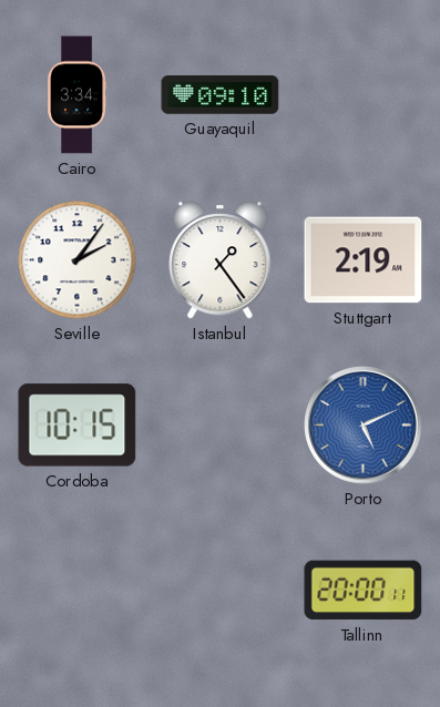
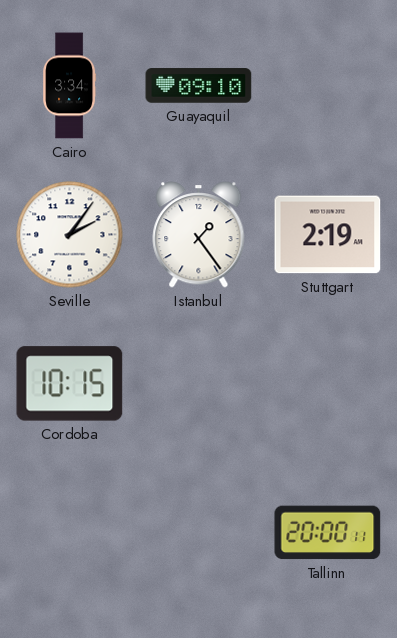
Porto: 5:11 -> none (364, 426)
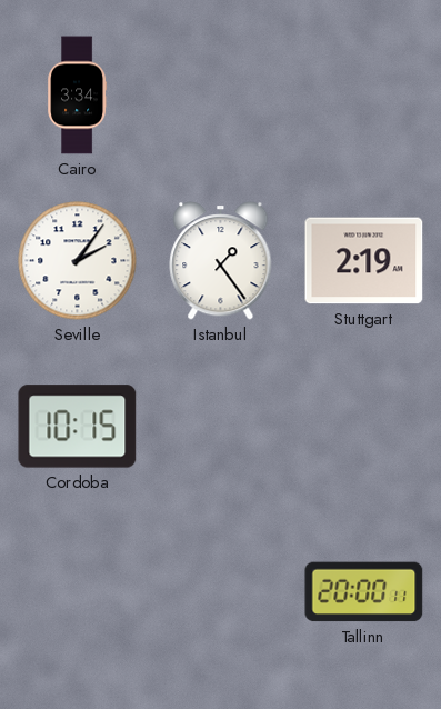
Guayaquil: 09:10 -> none (199, 86)
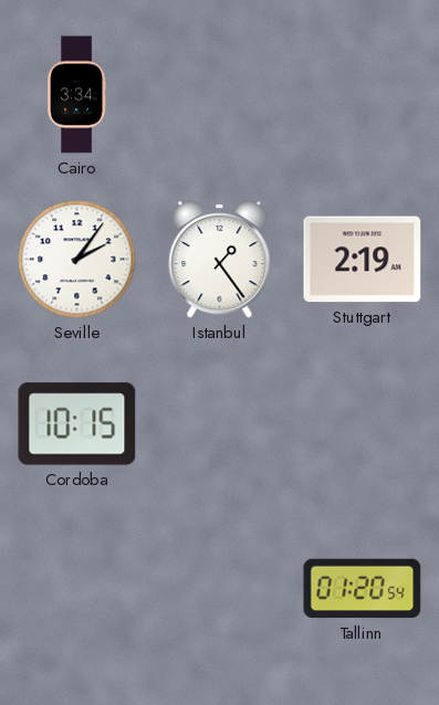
Tallinn: 20:00 -> 01:20 (363, 589)
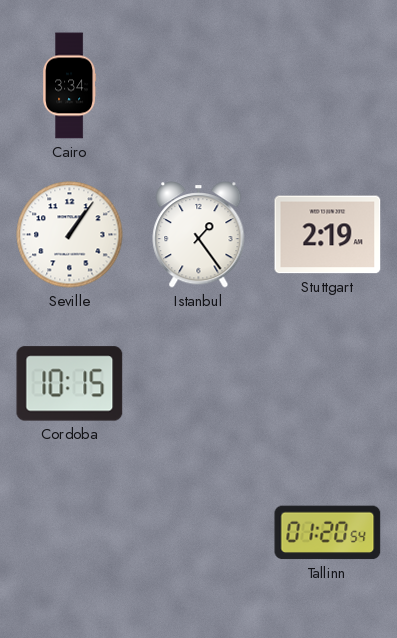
Seville: 2:06 -> 1:06 (70, 235)
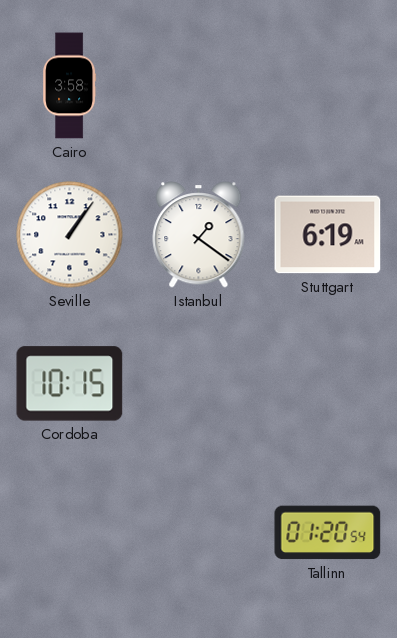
Cairo: 3:34 -> 3:58 (70, 86)
Istanbul: 1:24 -> 1:21 (199, 235)
Stuttgart: 2:19 -> 6:19 (328, 235)
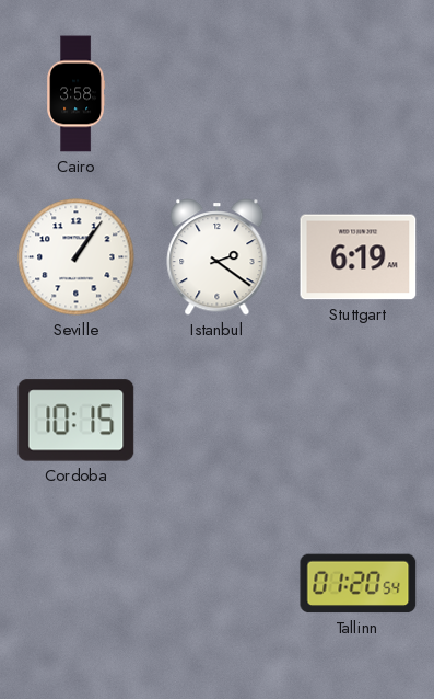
Istanbul: 1:21 -> 2:21 (218, 257)
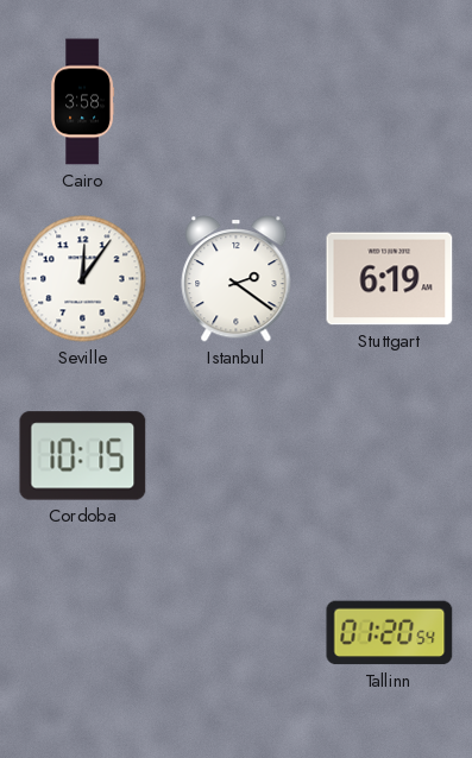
Seville: 1:06 -> 12:06 (83, 279)
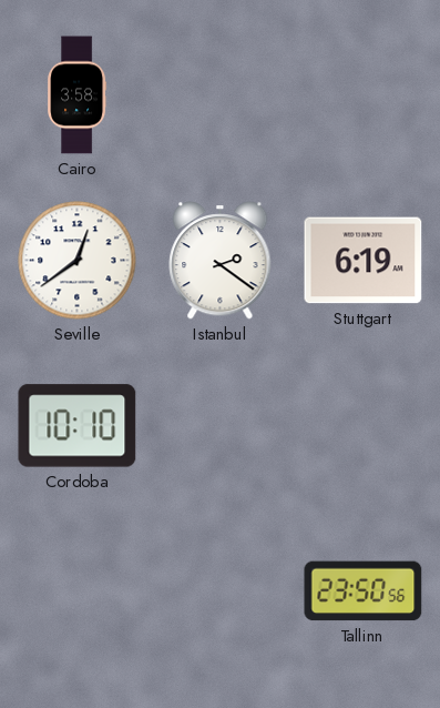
Seville: 12:06 -> 12:39 (78, 261)
Cordoba: 10:15 -> 10:10 (78, 426)
Tallinn: 01:20 -> 23:50 (364, 591)
